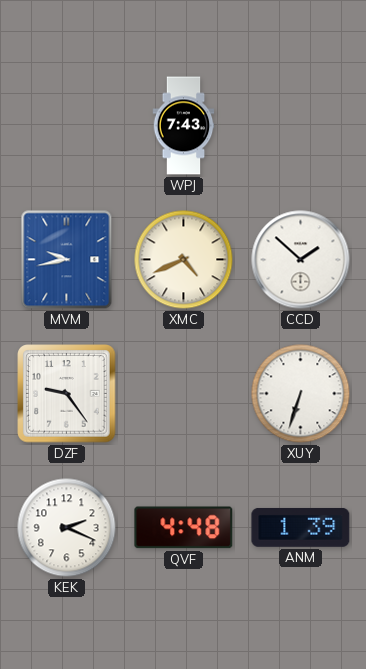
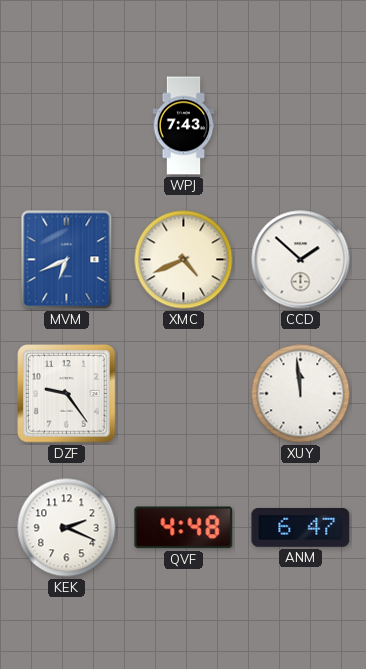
MVM: 9:43 -> 6:41 (67, 260)
XUY: 6:33 -> 11:59 (301, 394)
ANM: 1:39 -> 6:47 (301, 527)
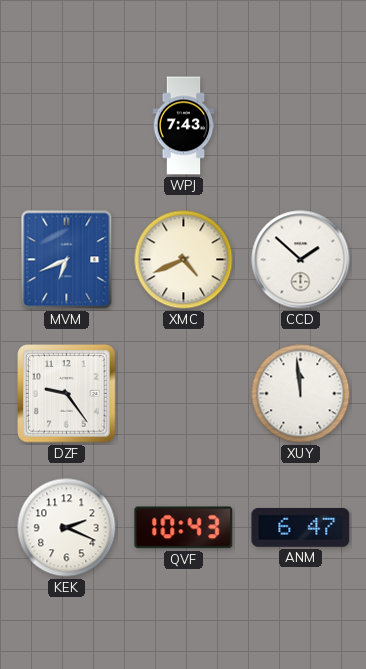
QVF: 4:48 -> 10:43 (184, 528)
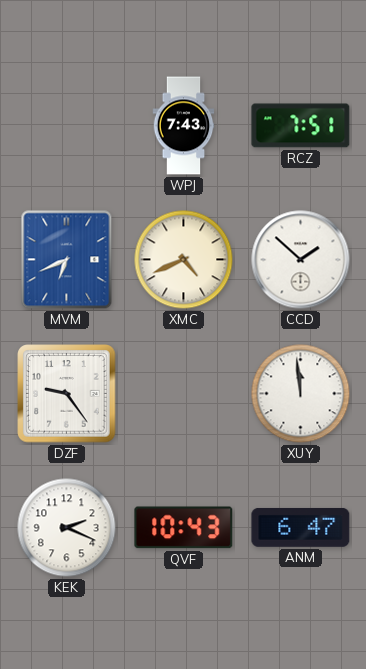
RCZ: none -> 7:51 (301, 126)
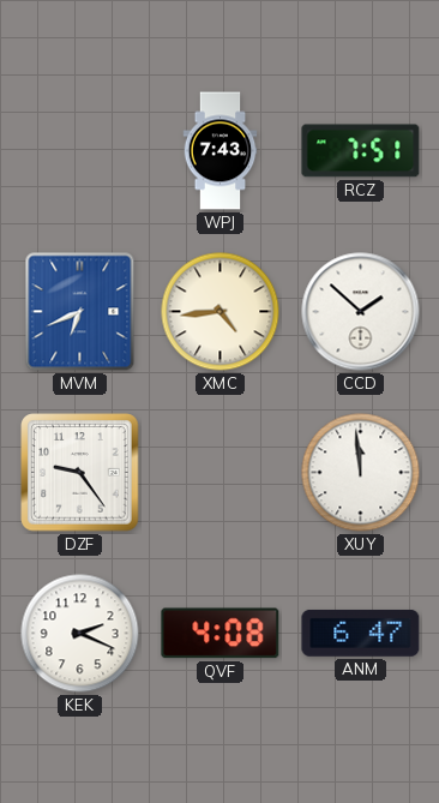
XMC: 4:41 -> 4:44 (221, 312)
QVF: 10:43 -> 4:08 (221, 634)
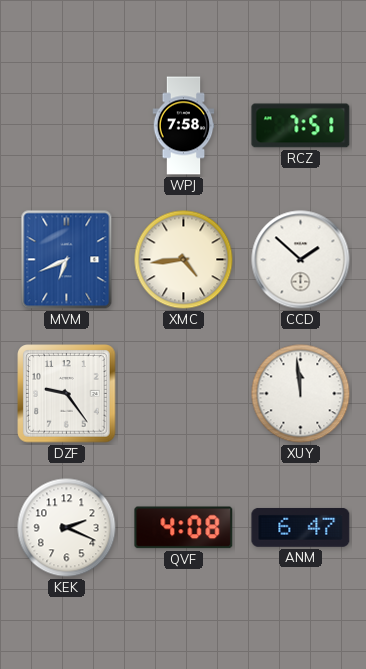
WPJ: 7:43 -> 7:58 (184, 126)
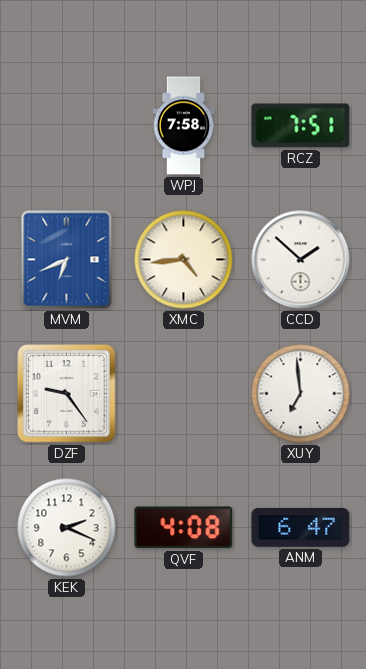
XUY: 11:59 -> 6:59 (301, 394)
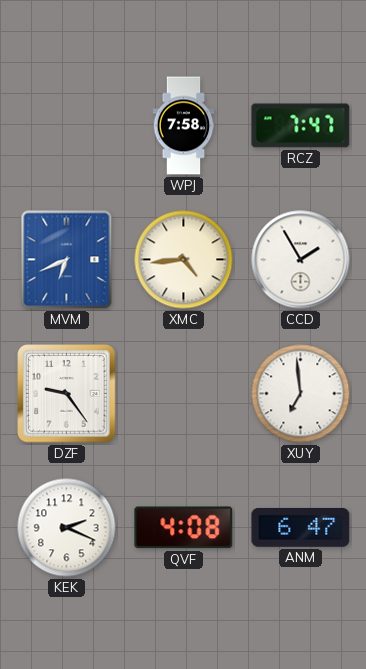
RCZ: 7:51 -> 7:47 (301, 126)
CCD: 1:52 -> 1:55 (301, 260)
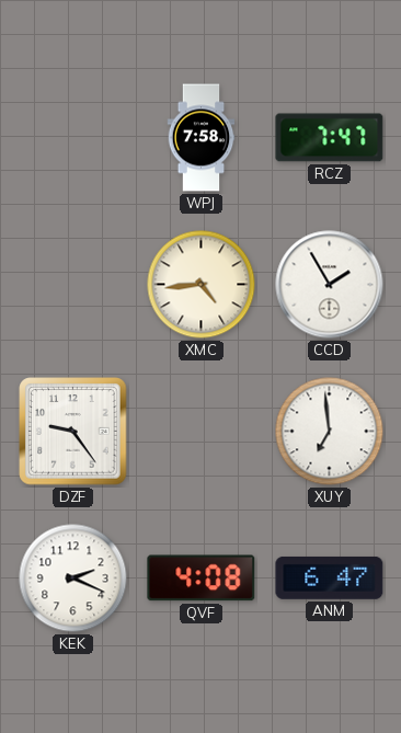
MVM: 6:41 -> none (67, 260)
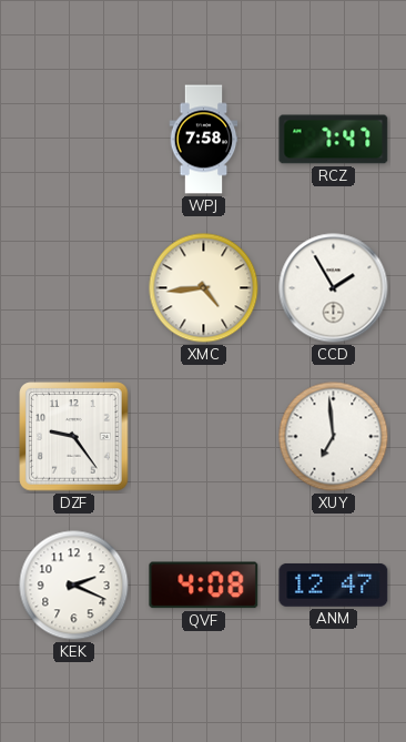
ANM: 6:47 -> 12:47 (334, 585)
